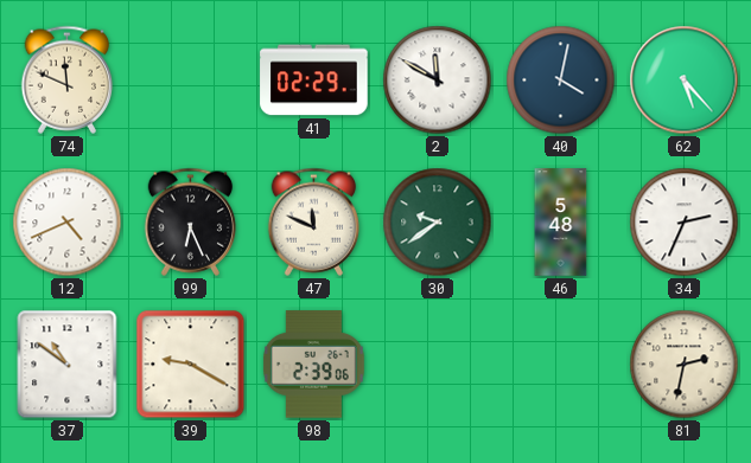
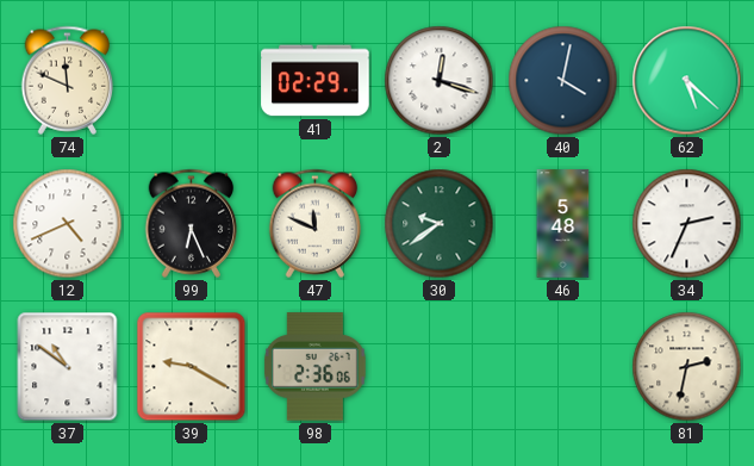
2: 11:50 -> 12:18 (440, 81)
62: 5:23 -> 5:22 (687, 81)
98: 2:39 -> 2:36 (314, 367)
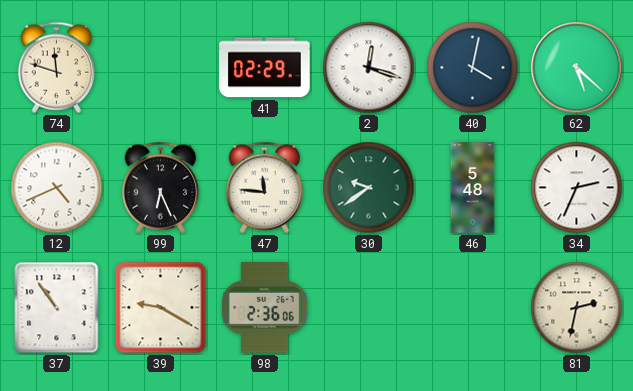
74: 11:49 -> 11:48 (57, 67)
47: 11:49 -> 11:46 (265, 187)
37: 10:51 -> 10:54 (57, 308)
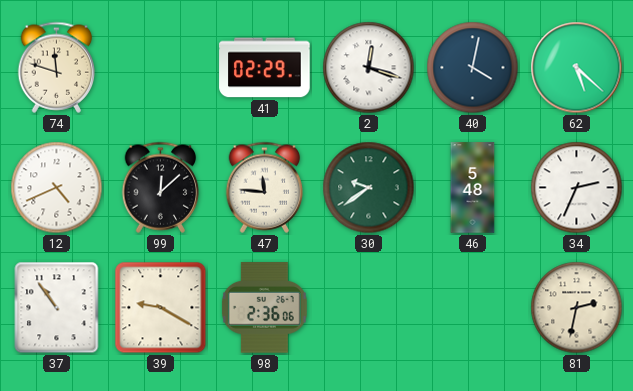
99: 6:26 -> 12:08 (161, 187)
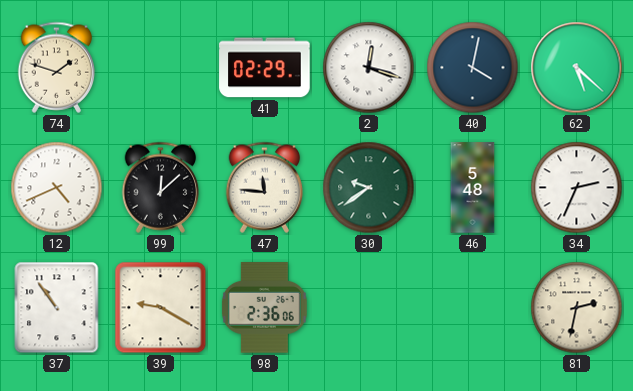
74: 11:48 -> 1:48 (57, 67)
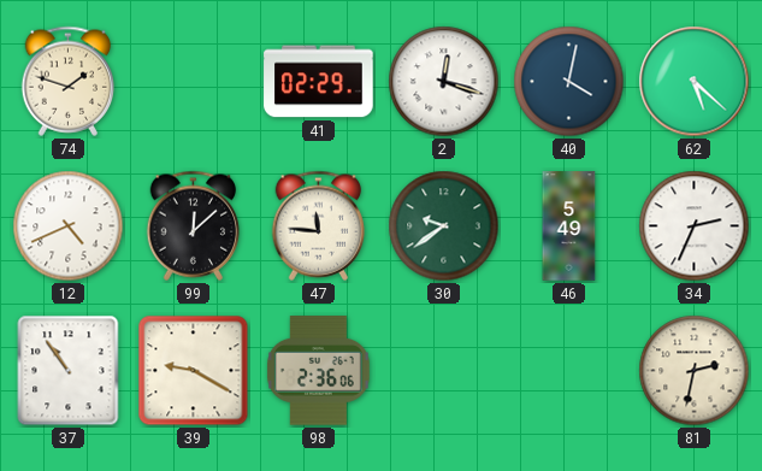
46: 5:48 -> 5:49 (569, 226)
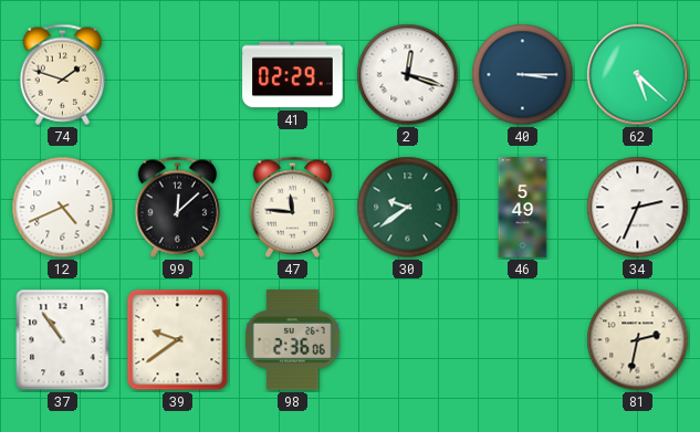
40: 4:02 -> 3:15 (523, 75)
39: 9:20 -> 9:39 (178, 340)
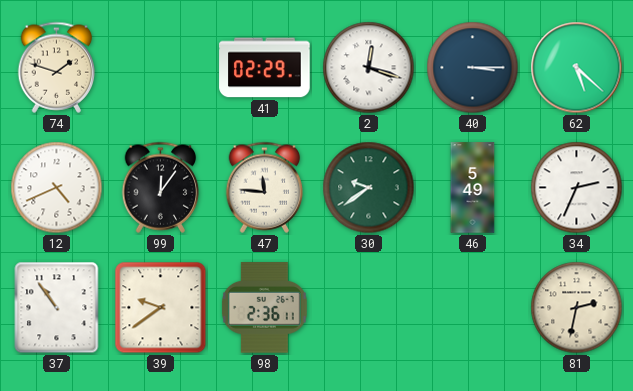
99: 12:08 -> 12:06 (161, 187)
98: 2:36:06 -> 2:36:11 (264, 308)
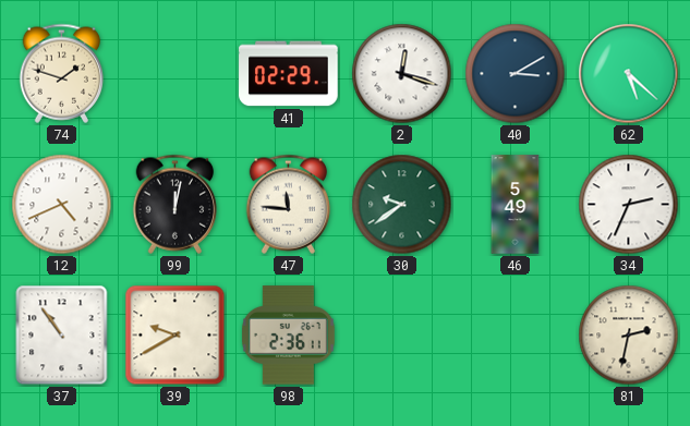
40: 3:15 -> 3:10 (516, 74)
99: 12:06 -> 12:02 (175, 204)
39: 9:39 -> 9:40 (175, 336)
